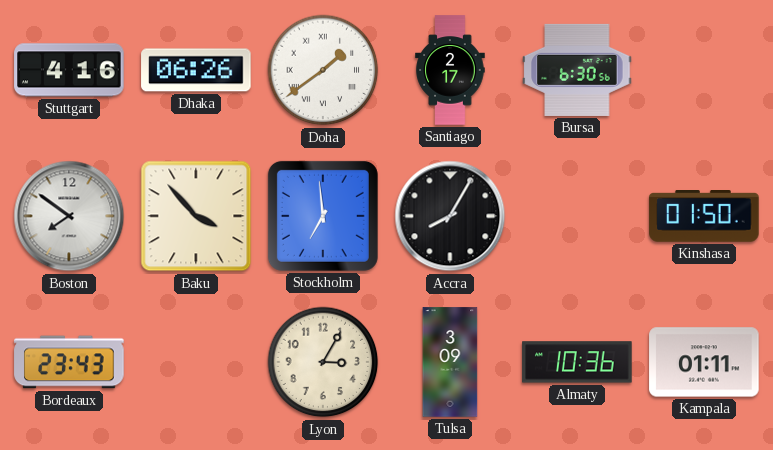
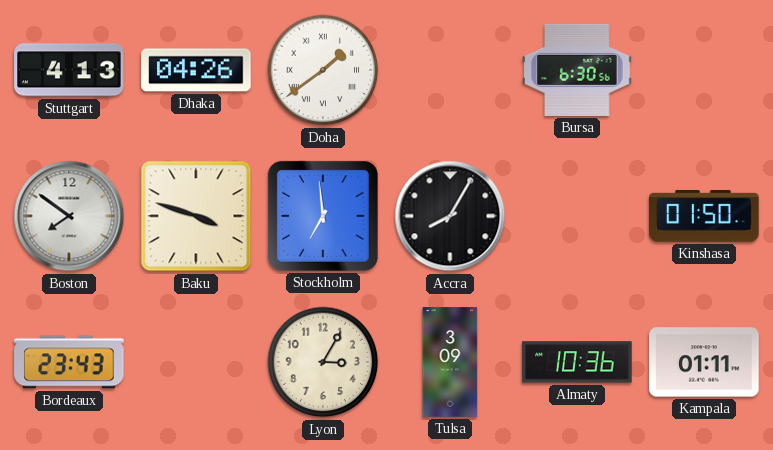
Stuttgart: 4:16 -> 4:13 (69, 70)
Dhaka: 06:26 -> 04:26 (196, 70)
Santiago: 2:17 -> none (450, 70)
Baku: 3:53 -> 3:48 (196, 216)
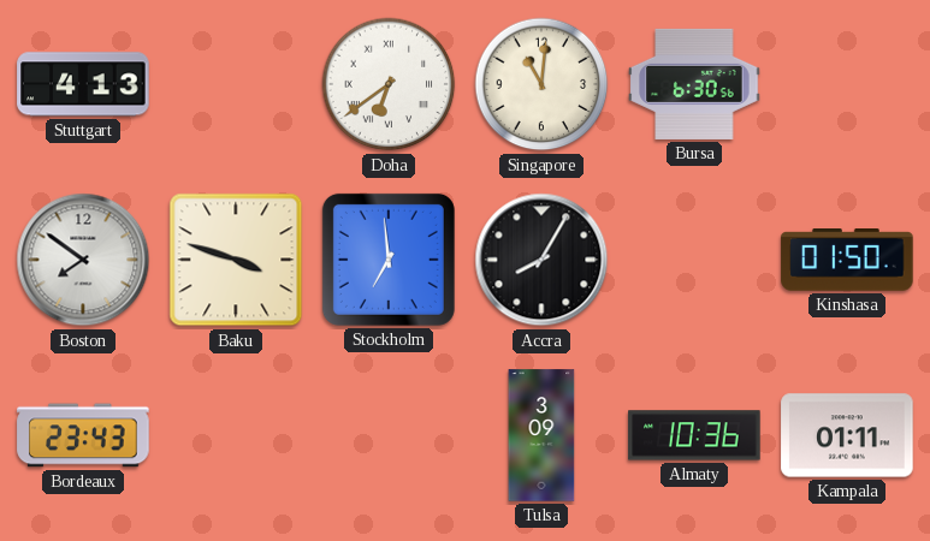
Dhaka: 04:26 -> none (196, 70)
Doha: 1:39 -> 6:39 (389, 84)
Singapore: none -> 11:01 (541, 84)
Lyon: 3:05 -> none (323, 362)
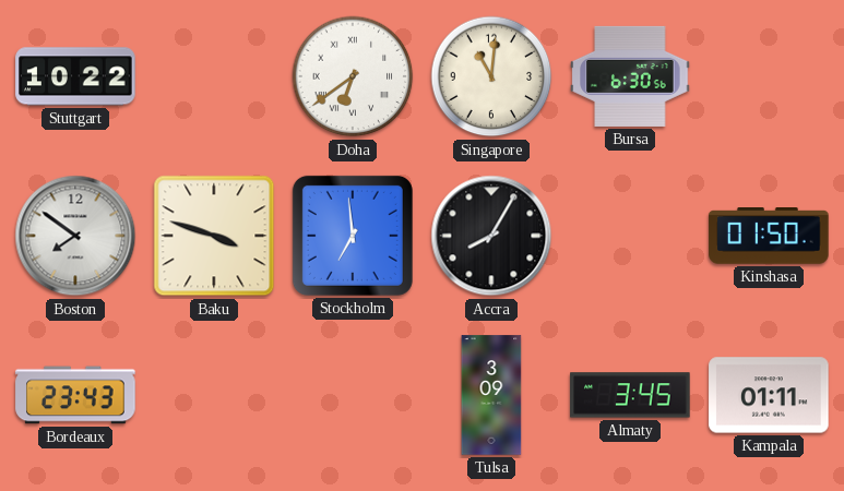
Stuttgart: 4:13 -> 10:22 (75, 76)
Almaty: 10:36 -> 3:45 (630, 395)
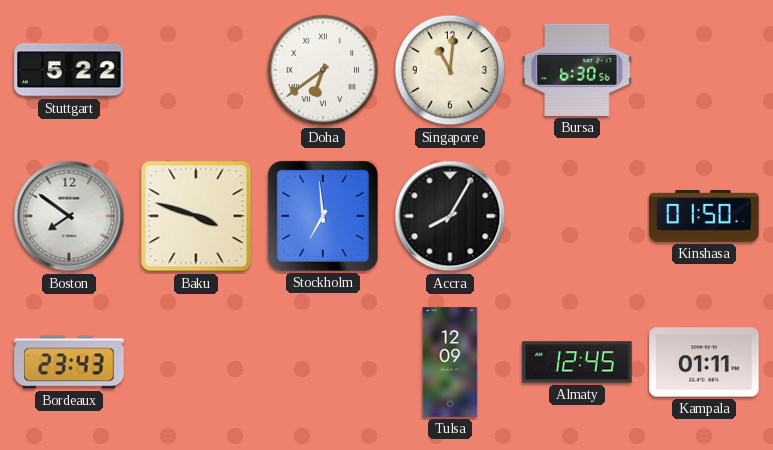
Stuttgart: 10:22 -> 5:22 (69, 70)
Tulsa: 3:09 -> 12:09 (450, 362)
Almaty: 3:45 -> 12:45 (577, 362)
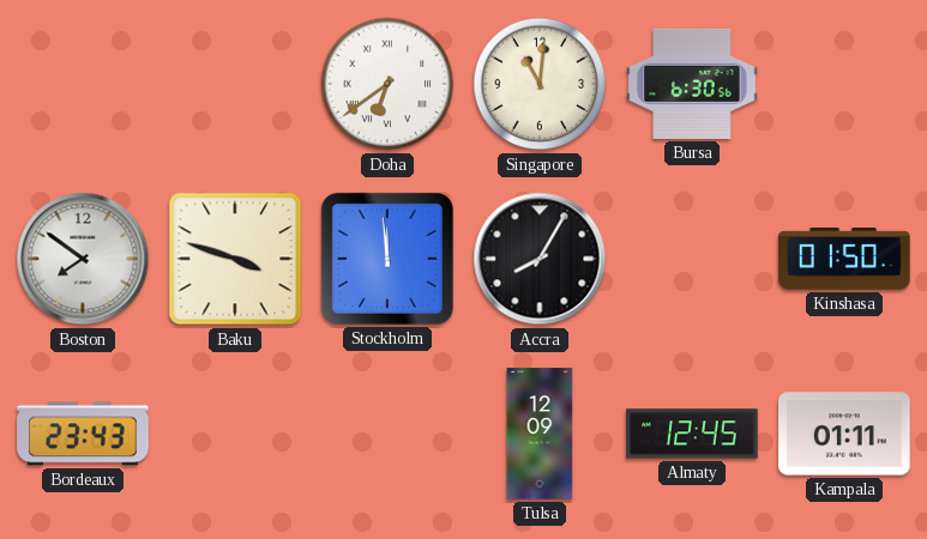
Stuttgart: 5:22 -> none (69, 70)
Stockholm: 6:59 -> 11:59 (387, 259)
